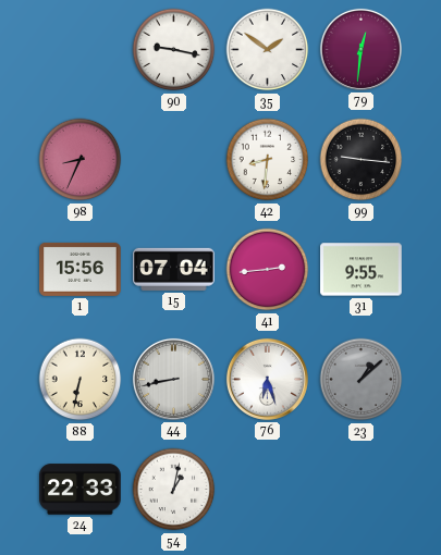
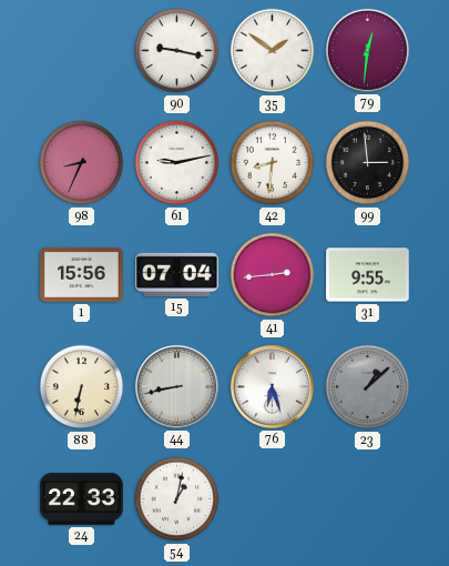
61: none -> 9:13 (177, 163)
99: 9:16 -> 2:59 (368, 163)
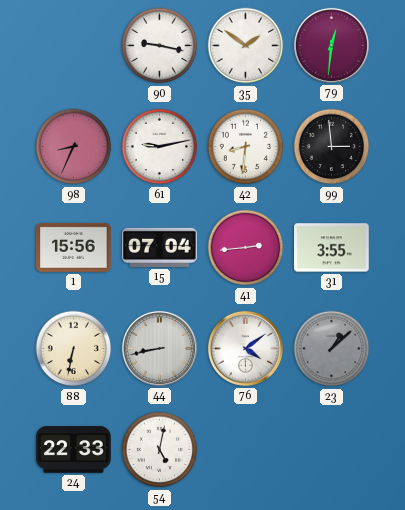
31: 9:55 -> 3:55 (332, 248)
76: 6:27 -> 4:09 (245, 348)
54: 1:02 -> 5:02 (160, 450)
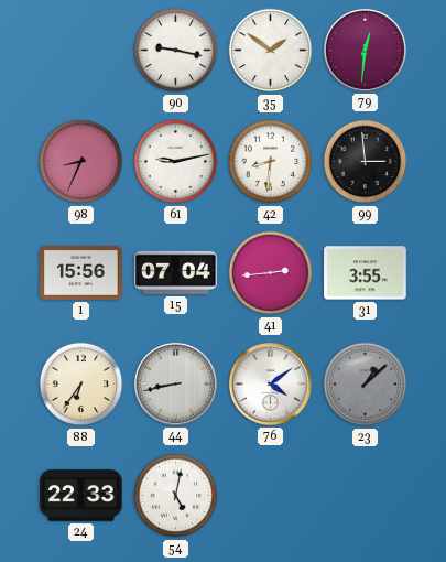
88: 6:32 -> 6:36 (81, 385)
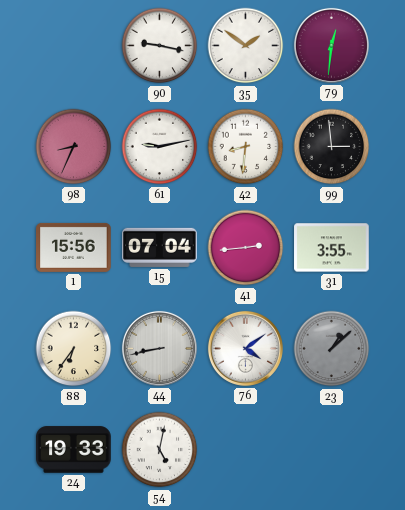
24: 22:33 -> 19:33 (74, 450)
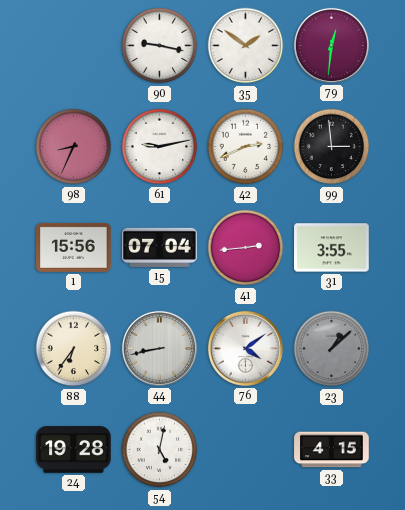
42: 8:31 -> 2:41 (246, 147)
24: 19:33 -> 19:28 (74, 450)
33: none -> 4:15 (332, 450)
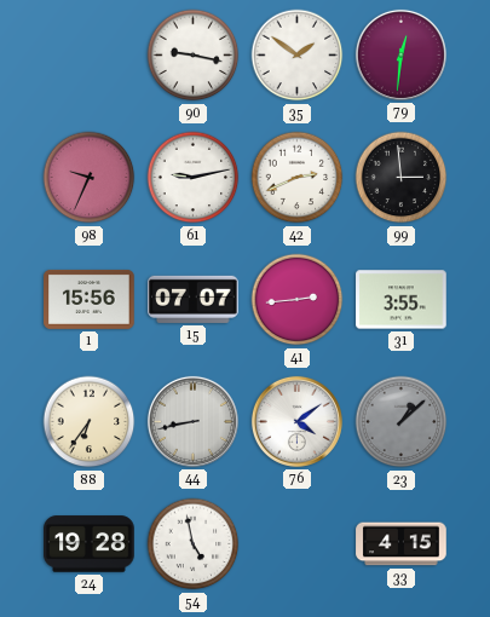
98: 8:34 -> 9:34 (90, 178)
15: 07:04 -> 07:07 (194, 299)
54: 5:02 -> 4:58 (194, 544)
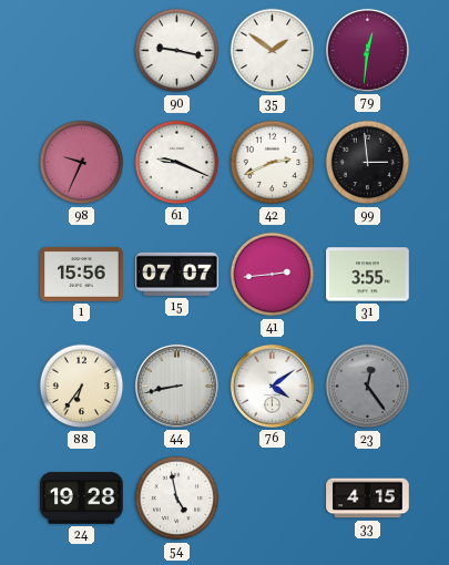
61: 9:13 -> 9:19 (177, 163)
23: 1:08 -> 12:24 (368, 387)
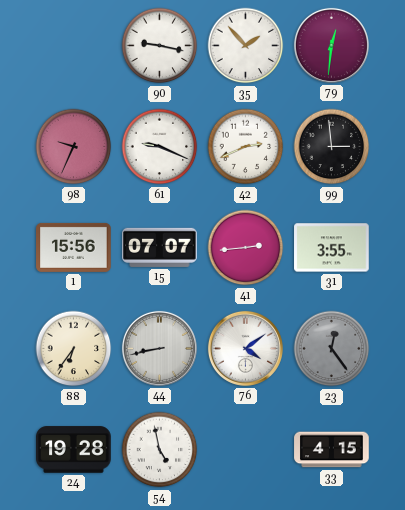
35: 1:51 -> 1:53 (246, 46)
